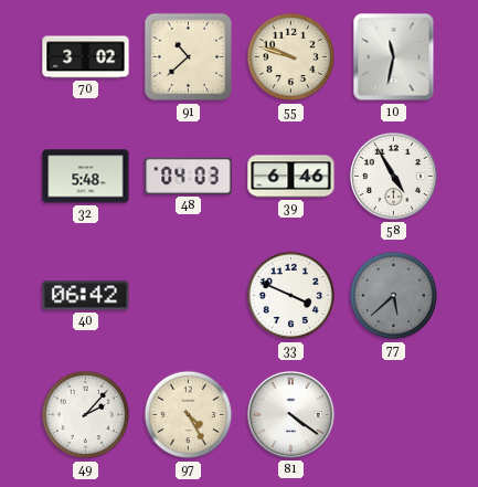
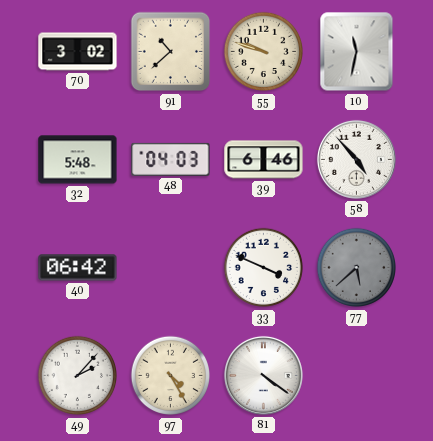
58: 4:55 -> 4:53 (356, 159)
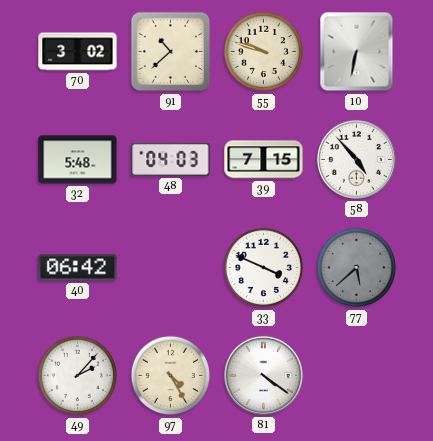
10: 11:32 -> 6:32 (357, 52)
39: 6:46 -> 7:15 (264, 160)
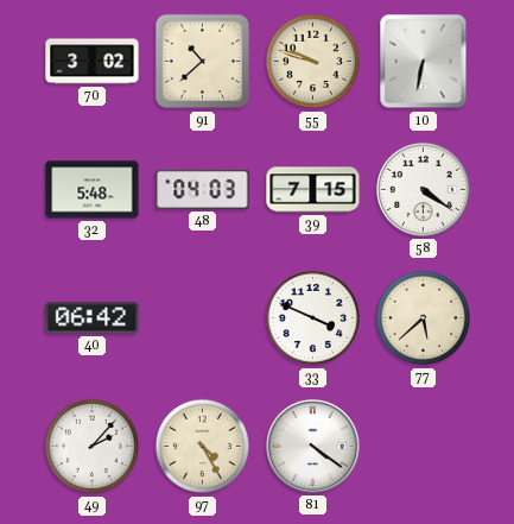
58: 4:53 -> 4:21 (423, 189)
77 dial: grey -> cream (424, 318)
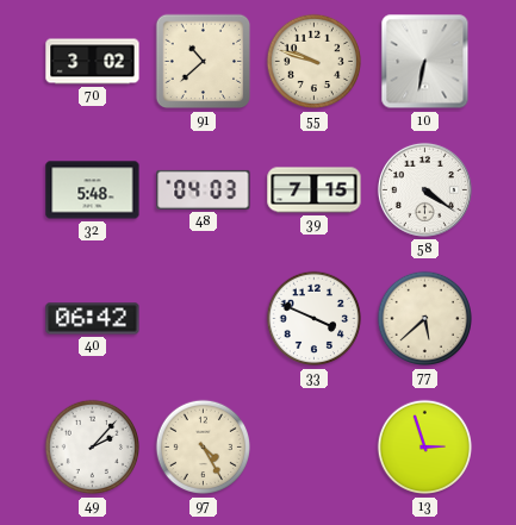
81: 4:21 -> none (312, 446)
13: none -> 2:57 (425, 448)
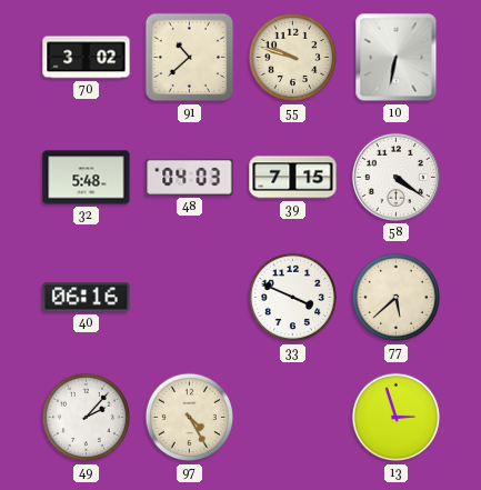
40: 06:42 -> 06:16 (87, 298)
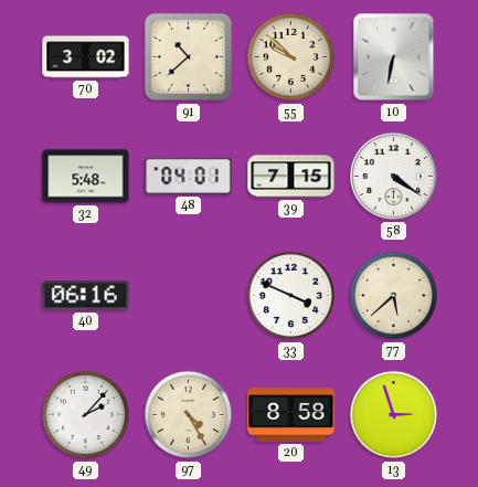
55: 9:48 -> 9:52 (291, 57)
48: 04:03 -> 04:01 (189, 176)
20: none -> 8:58 (291, 415)
